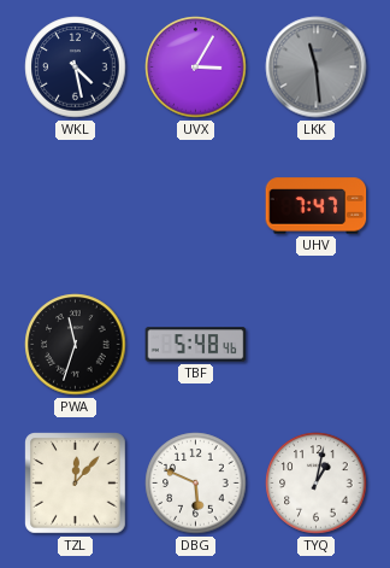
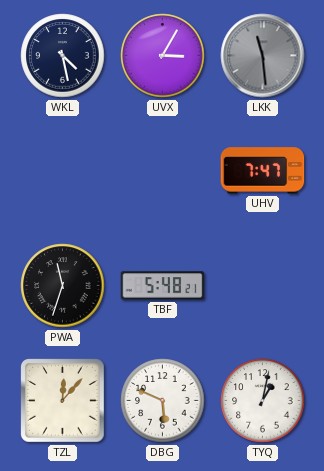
TBF: 5:48:46 -> 5:48:21 (163, 286)
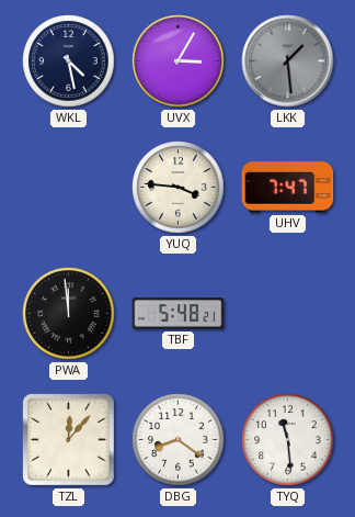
LKK: 11:29 -> 1:29 (288, 61)
YUQ: none -> 3:46 (179, 188)
PWA: 11:33 -> 11:59 (69, 314)
DBG: 5:49 -> 8:21 (179, 440)
TYQ: 1:02 -> 11:29 (288, 440)
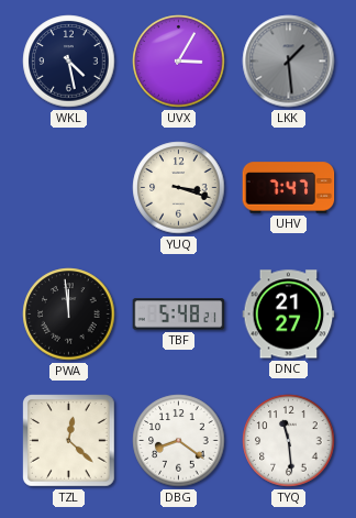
YUQ: 3:46 -> 3:18 (179, 188)
DNC: none -> 21:27 (289, 315)
TZL: 12:07 -> 12:22 (69, 441)
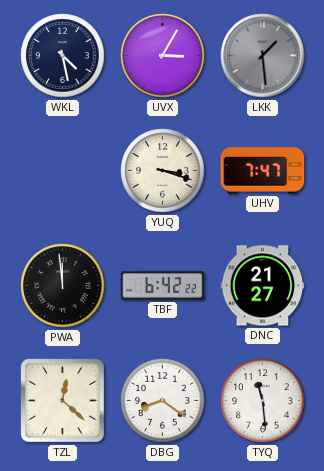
TBF: 5:48 -> 6:42 (163, 286)
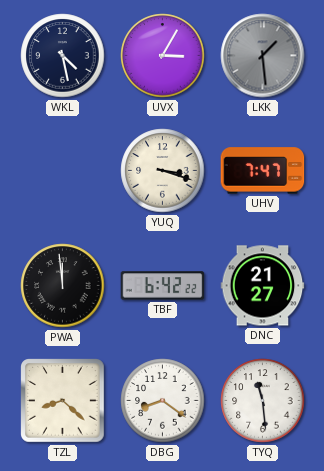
TZL: 12:22 -> 8:22 (63, 401)
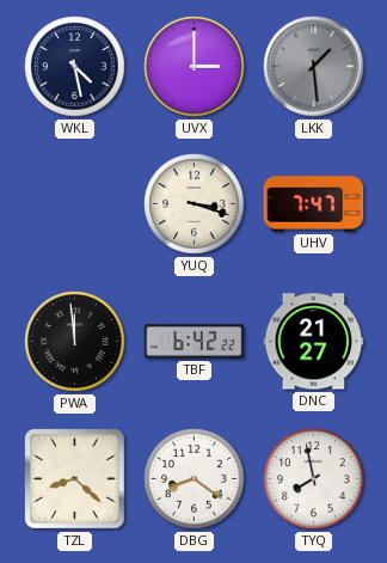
UVX: 3:05 -> 3:00 (195, 67)
TYQ: 11:29 -> 7:58 (314, 479)
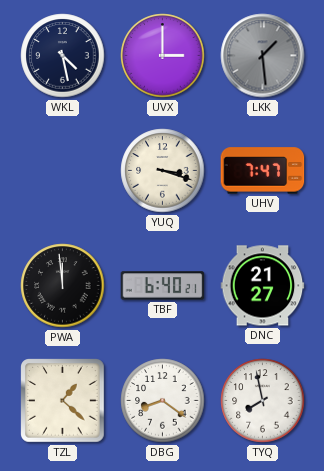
TBF: 6:42 -> 6:40 (163, 286)
TZL: 8:22 -> 1:22 (63, 401)
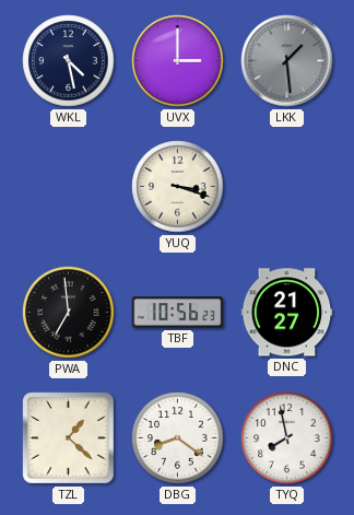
UHV: 7:47 -> none (263, 171)
PWA: 11:59 -> 6:59 (69, 313)
TBF: 6:40 -> 10:56 (178, 313)
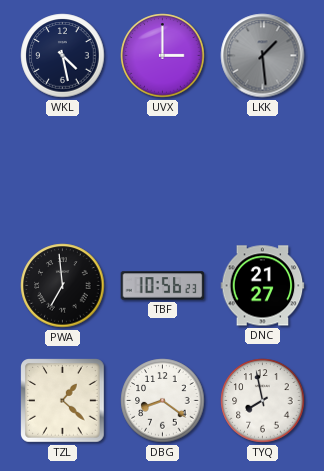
YUQ: 3:18 -> none (178, 187)
